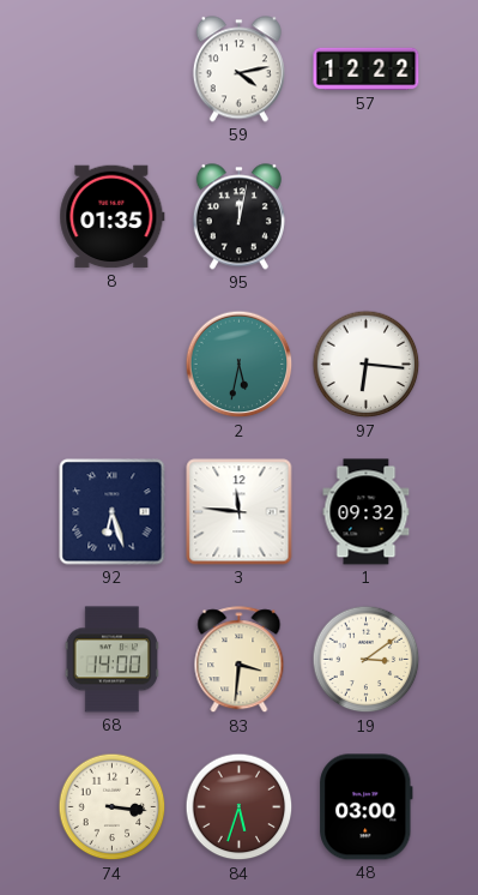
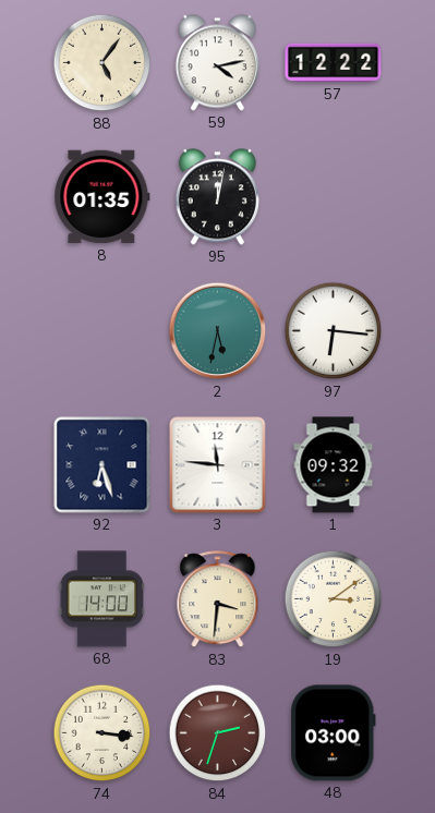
88: none -> 5:06 (102, 63)
84: 5:33 -> 2:33 (218, 733)
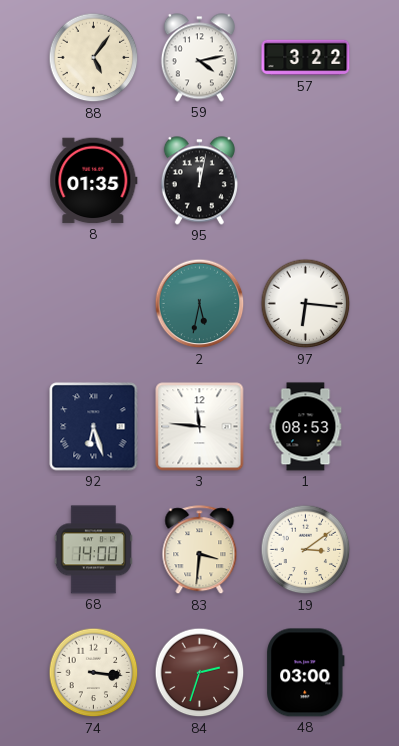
57: 12:22 -> 3:22 (306, 58)
1: 09:32 -> 08:53 (306, 427)
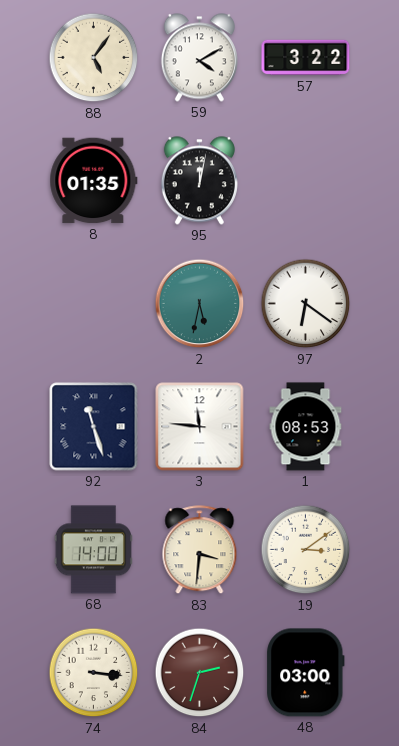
59: 4:13 -> 4:10 (199, 58)
97: 6:16 -> 6:21 (306, 304)
92: 6:27 -> 11:27 (94, 427)
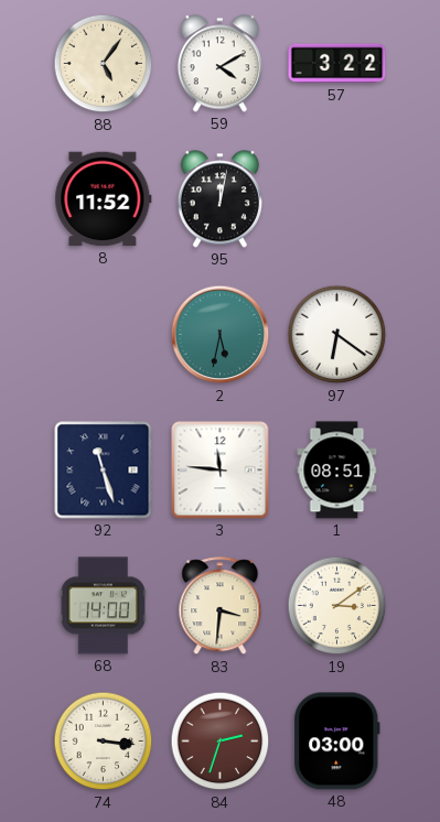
8: 01:35 -> 11:52 (104, 199)
1: 08:53 -> 08:51 (337, 471)
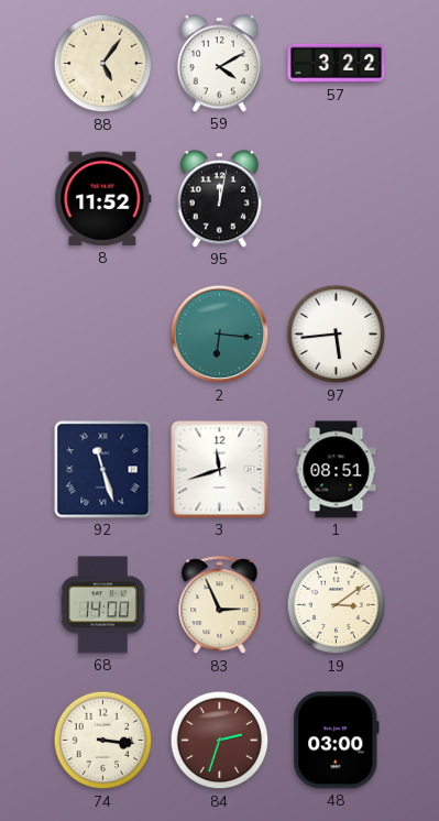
2: 5:32 -> 6:16 (220, 335)
97: 6:21 -> 5:44 (337, 335)
3: 11:46 -> 11:42 (220, 470)
83: 3:31 -> 2:56 (220, 605)
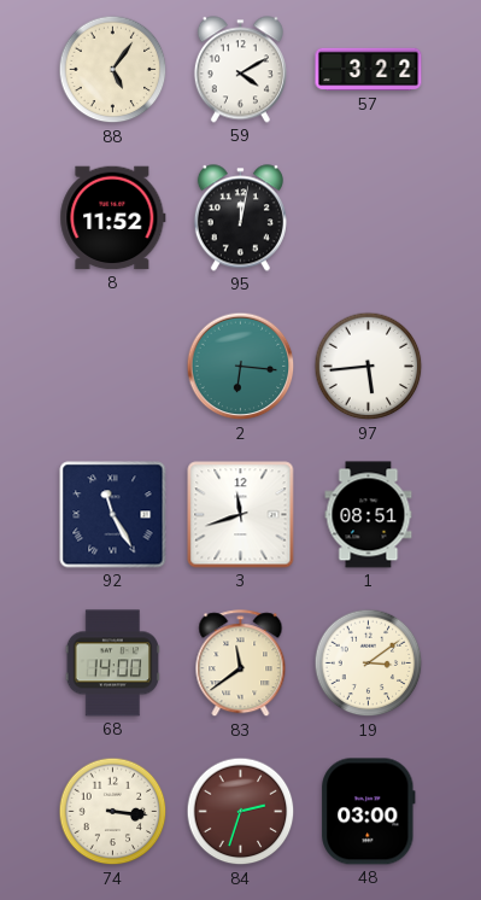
92: 11:27 -> 11:25 (113, 515)
83: 2:56 -> 11:39 (241, 664)
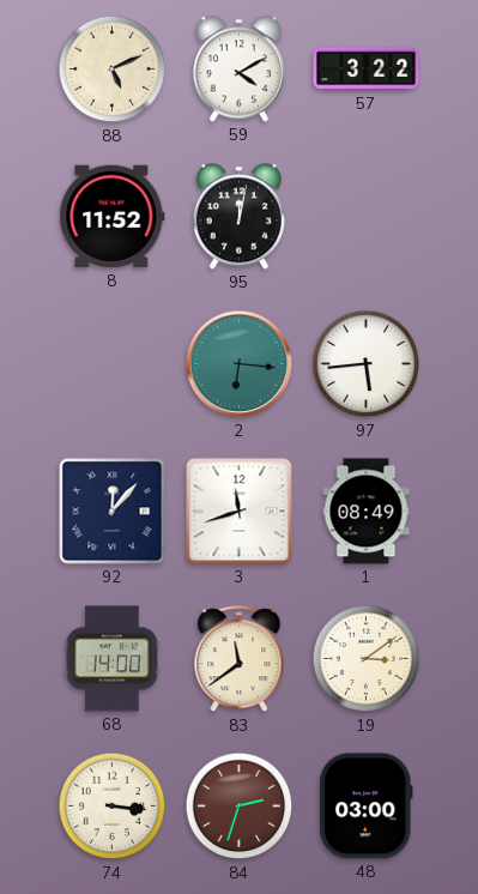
88: 5:06 -> 5:11 (113, 70)
92: 11:25 -> 12:07 (113, 512)
1: 08:51 -> 08:49 (367, 512)
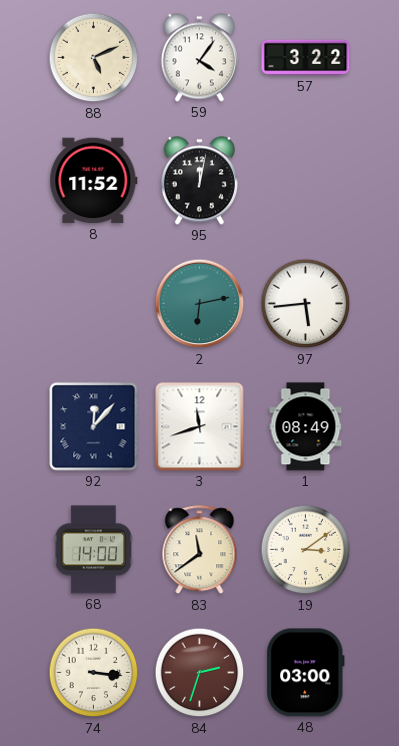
59: 4:10 -> 4:06 (199, 58)
2: 6:16 -> 6:13 (200, 304)
